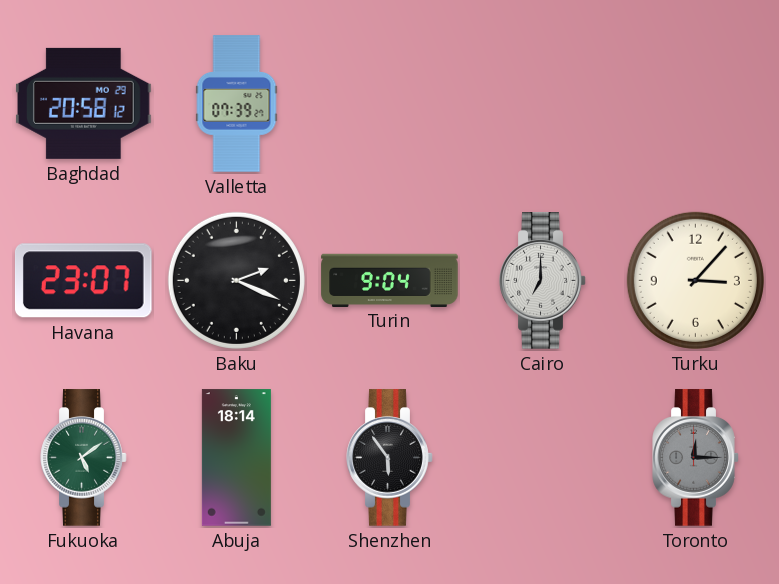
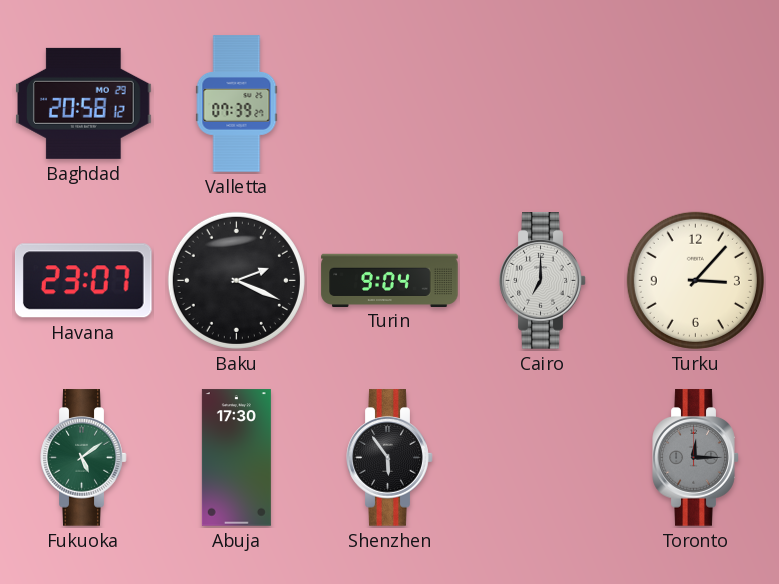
Abuja: 18:14 -> 17:30 (236, 458)
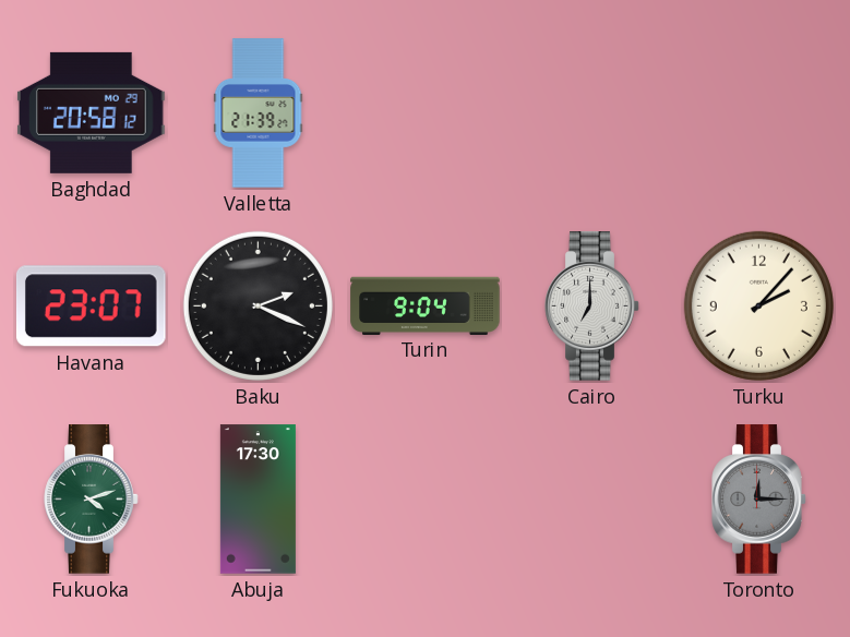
Valletta: 07:39 -> 21:39 (259, 113)
Turku: 3:07 -> 2:07 (758, 305)
Fukuoka: 5:09 -> 4:12 (92, 500)
Shenzhen: 5:54 -> none (390, 458)
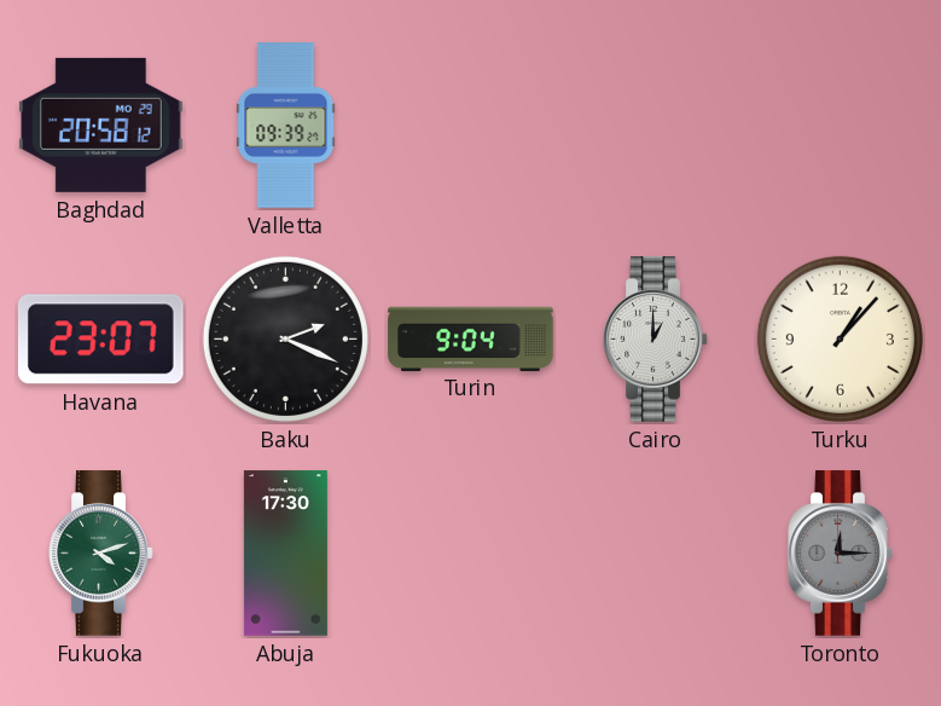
Valletta: 21:39 -> 09:39 (286, 126)
Cairo: 7:00 -> 1:00 (656, 340)
Turku: 2:07 -> 1:07 (840, 338)
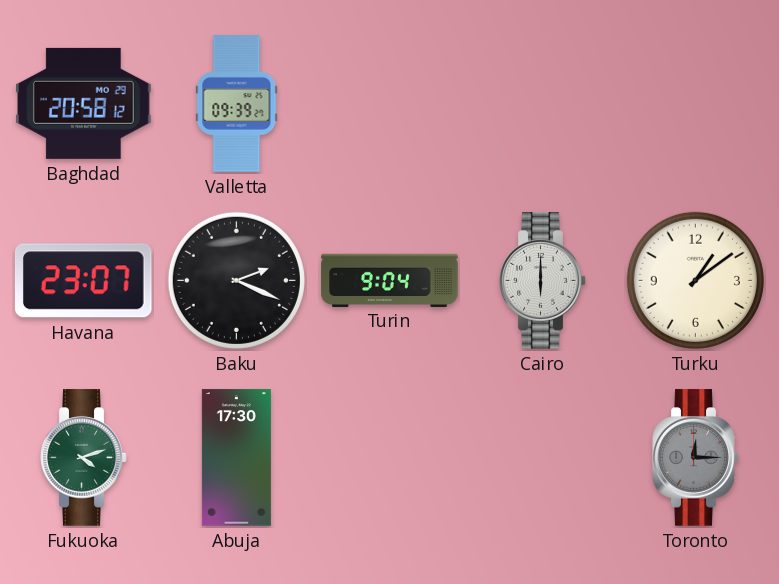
Cairo: 1:00 -> 6:00 (543, 281)
Turku: 1:07 -> 1:09 (695, 280)
